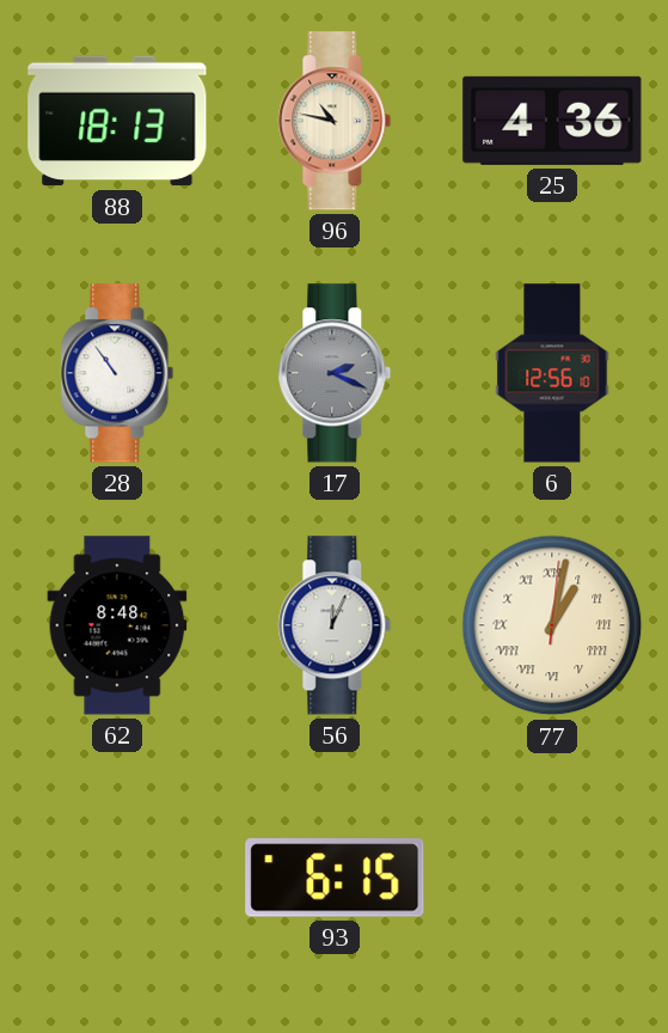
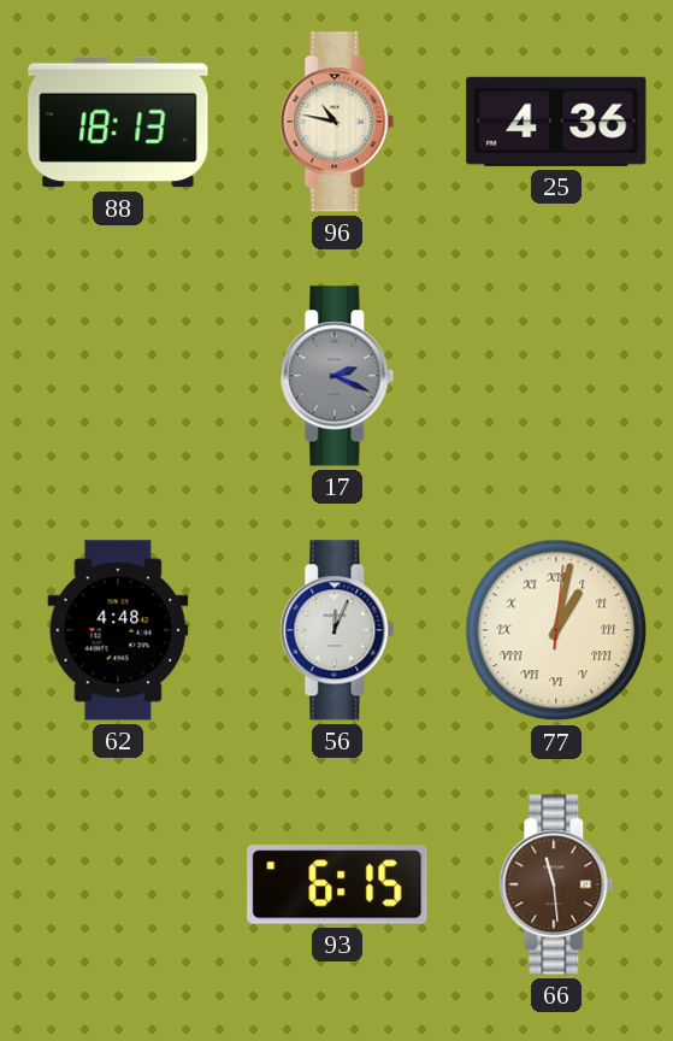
28: 10:54 -> none (117, 373)
6: 12:56 -> none (552, 373)
62: 8:48 -> 4:48 (118, 630)
66: none -> 11:29 (556, 884)
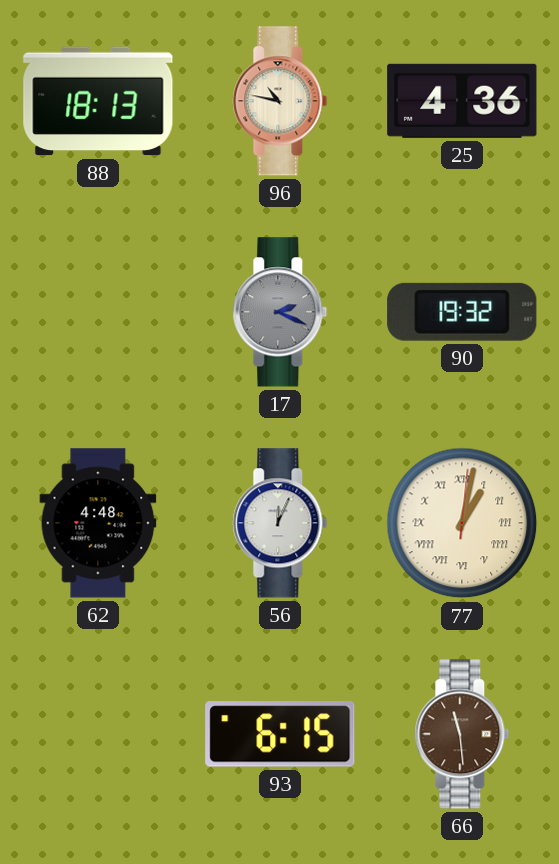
90: none -> 19:32 (462, 312)
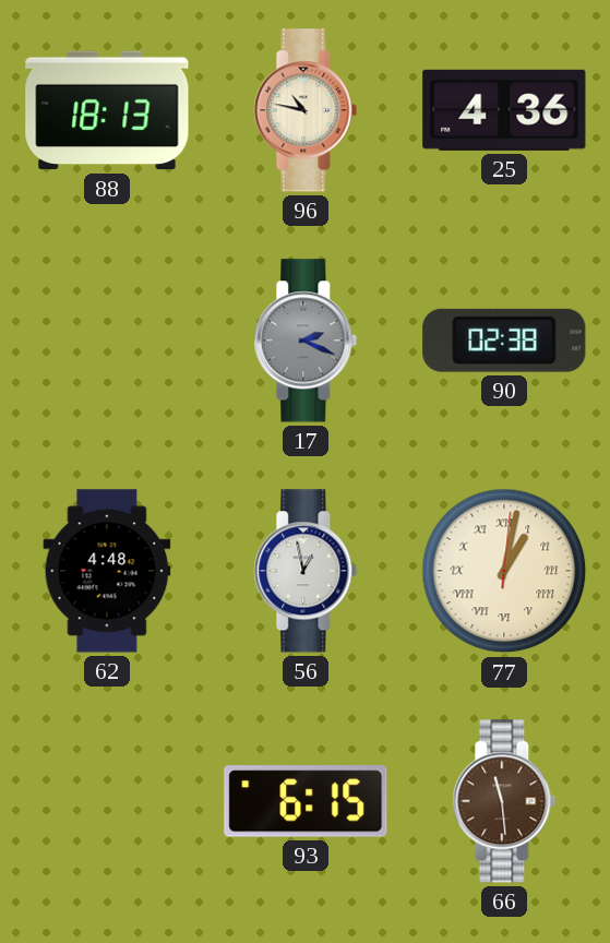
90: 19:32 -> 02:38 (504, 341)
56: 12:04 -> 12:58 (306, 571)
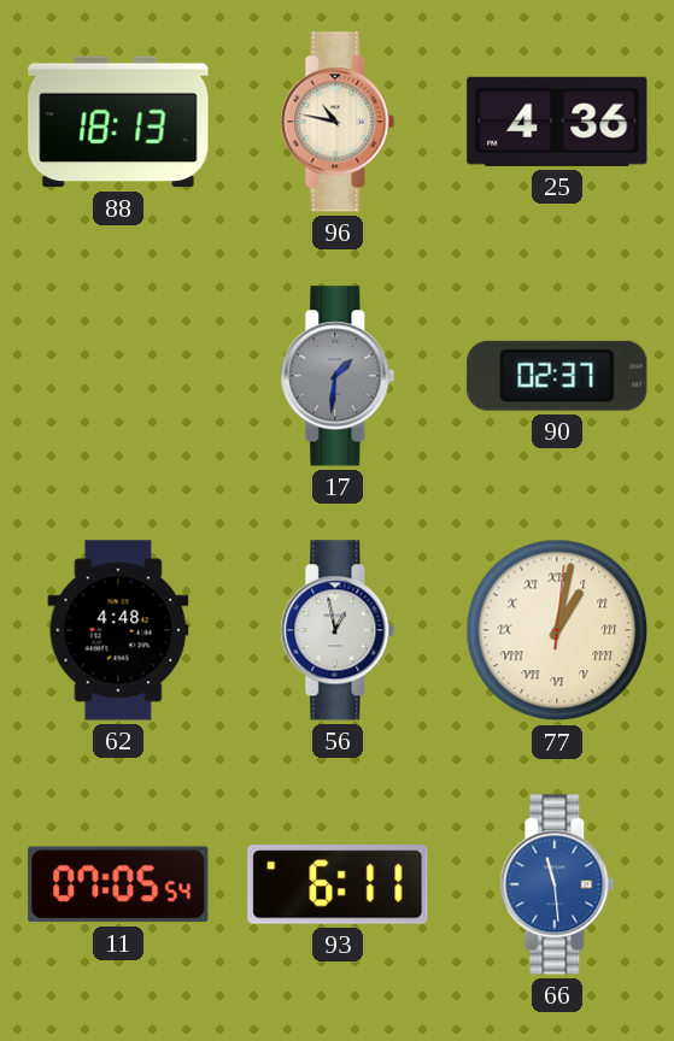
17: 2:19 -> 1:31 (338, 376)
90: 02:38 -> 02:37 (557, 376)
11: none -> 07:05 (118, 884)
93: 6:15 -> 6:11 (338, 884)
66 dial: brown -> blue (557, 884)
